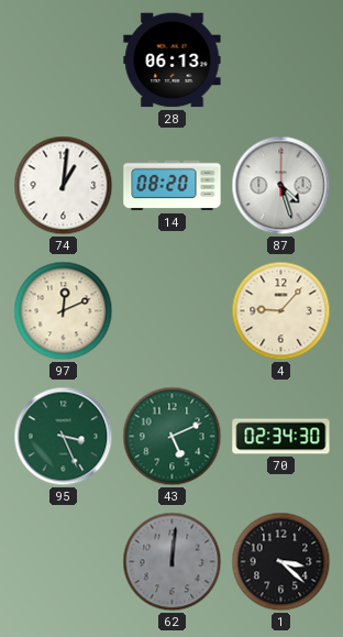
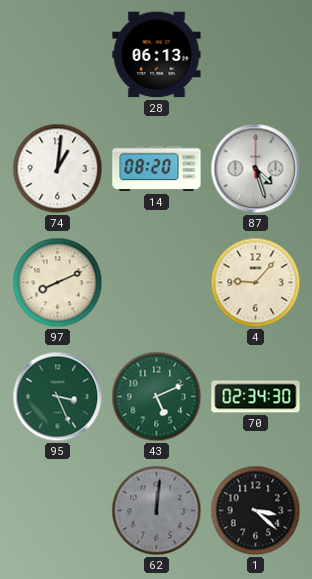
97: 12:11 -> 8:11 (58, 283)
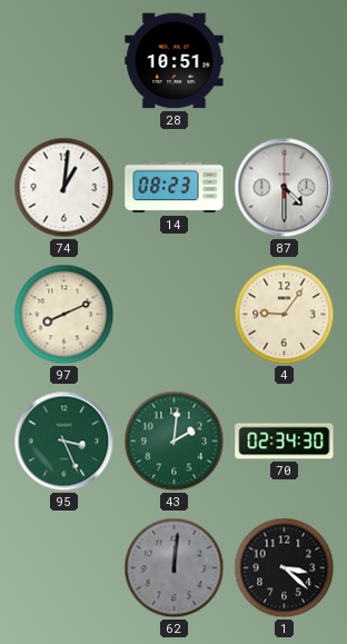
28: 06:13 -> 10:51 (175, 61)
14: 08:20 -> 08:23 (175, 188)
87: 4:27 -> 4:30 (285, 188)
4: 9:07 -> 9:06 (285, 315)
43: 5:11 -> 2:01 (175, 442)
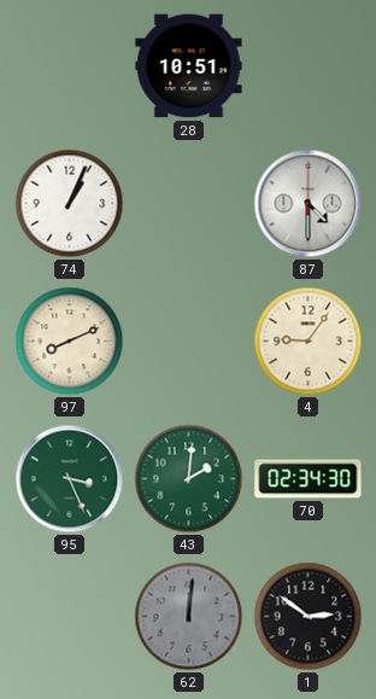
74: 1:01 -> 1:04 (70, 204)
14: 08:23 -> none (175, 188)
1: 3:22 -> 2:51 (309, 617)
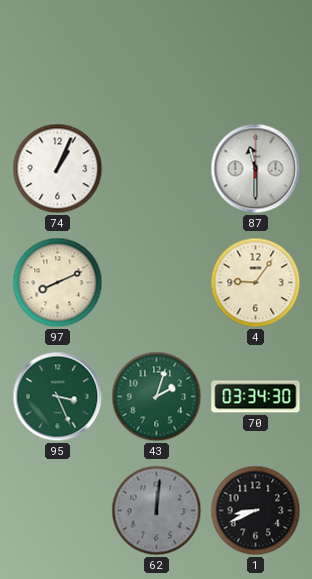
28: 10:51 -> none (189, 66)
87: 4:30 -> 11:30 (256, 169)
43: 2:01 -> 2:03 (157, 397)
70: 02:34 -> 03:34 (256, 397)
1: 2:51 -> 8:41 (256, 511)
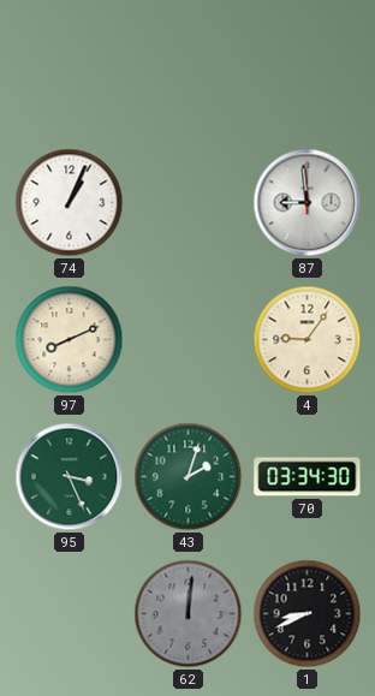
87: 11:30 -> 8:59 (308, 203)
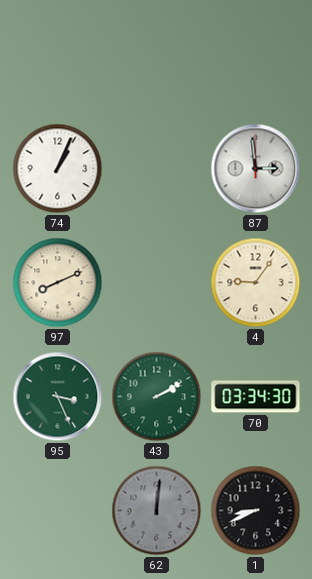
87: 8:59 -> 2:59 (256, 169)
43: 2:03 -> 2:10 (157, 397)
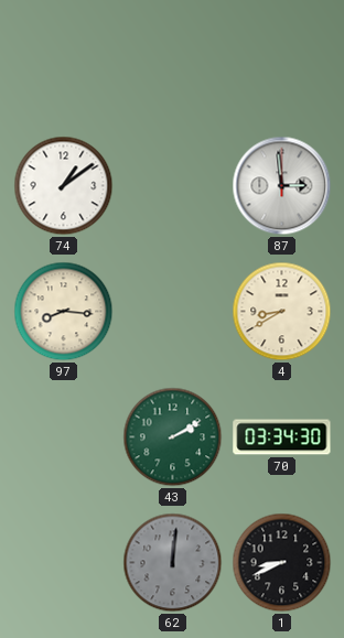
74: 1:04 -> 1:09 (64, 186)
97: 8:11 -> 8:16 (64, 312)
4: 9:06 -> 8:40 (282, 312)
95: 3:26 -> none (58, 397)
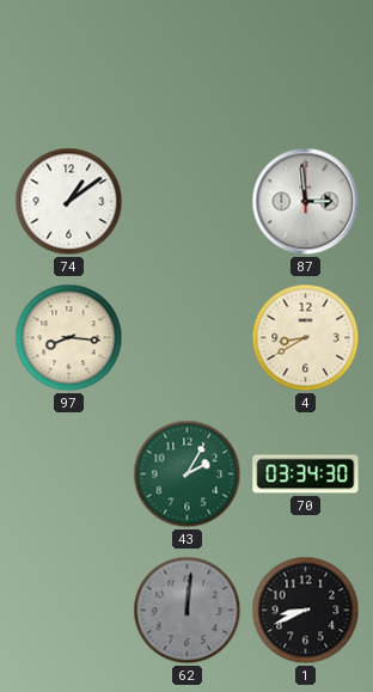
43: 2:10 -> 2:05 (188, 474)
